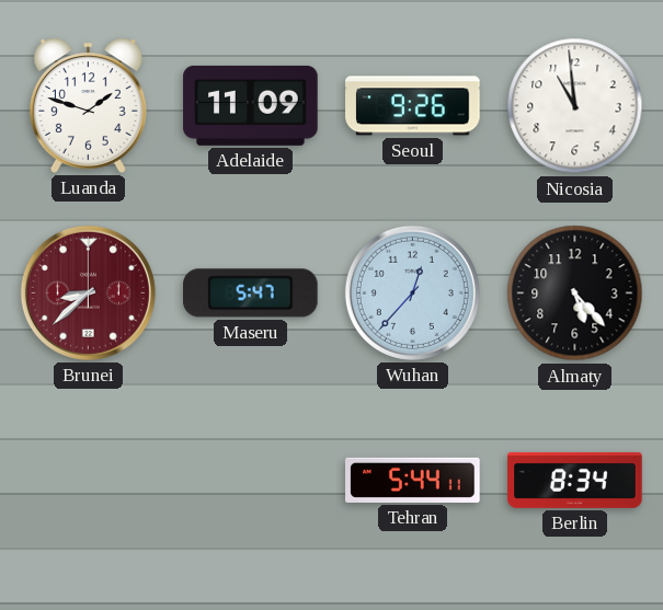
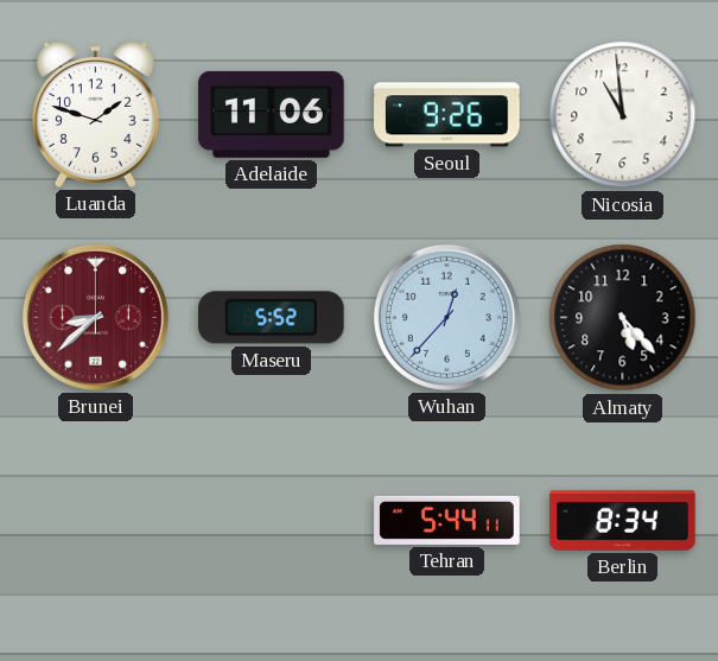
Adelaide: 11:09 -> 11:06 (272, 114)
Maseru: 5:47 -> 5:52 (272, 318)
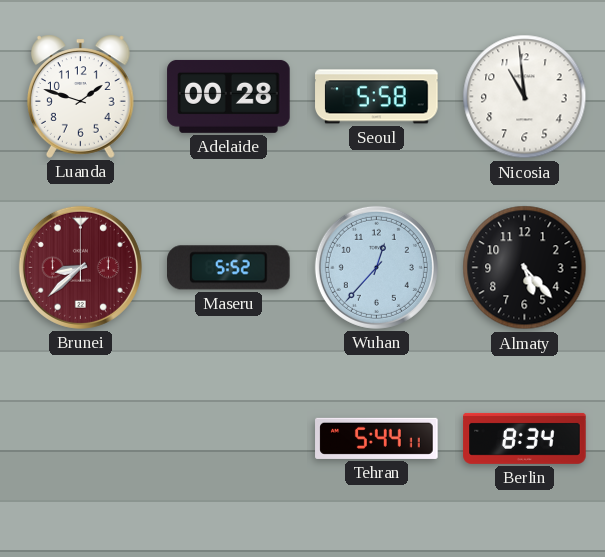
Adelaide: 11:06 -> 00:28 (229, 96)
Seoul: 9:26 -> 5:58 (377, 97)
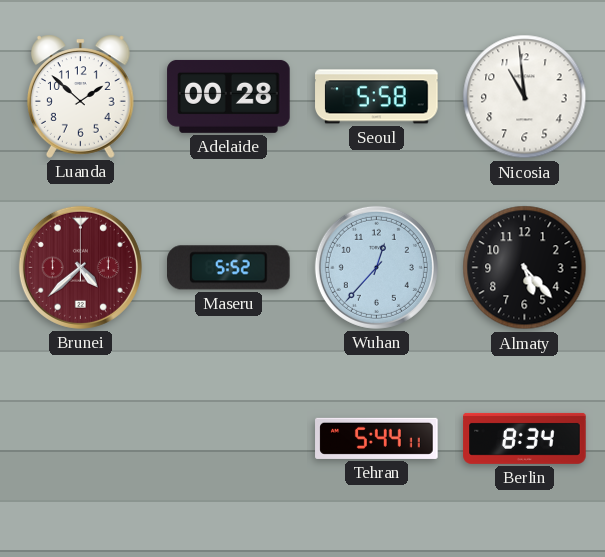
Luanda: 1:48 -> 1:52 (80, 96)
Brunei: 8:38 -> 4:38 (80, 267)
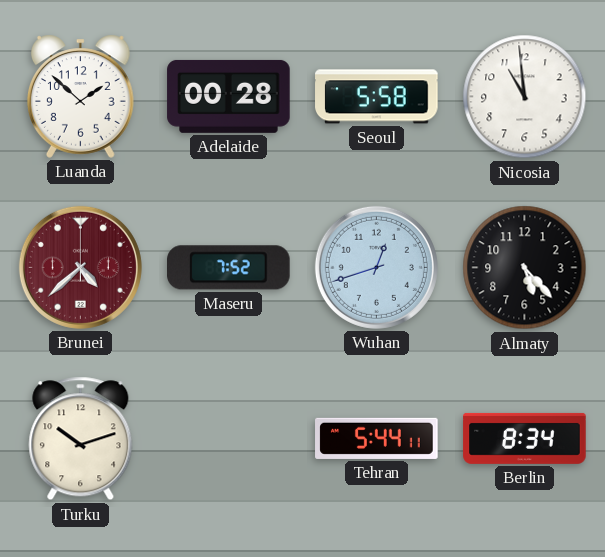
Maseru: 5:52 -> 7:52 (229, 268)
Wuhan: 12:37 -> 12:42 (376, 267)
Turku: none -> 10:12 (81, 439)
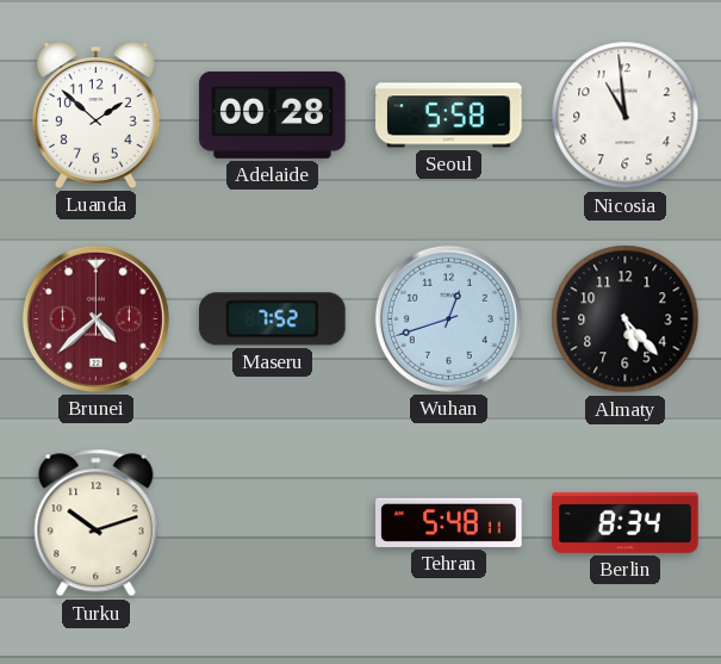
Tehran: 5:44 -> 5:48 (449, 522)
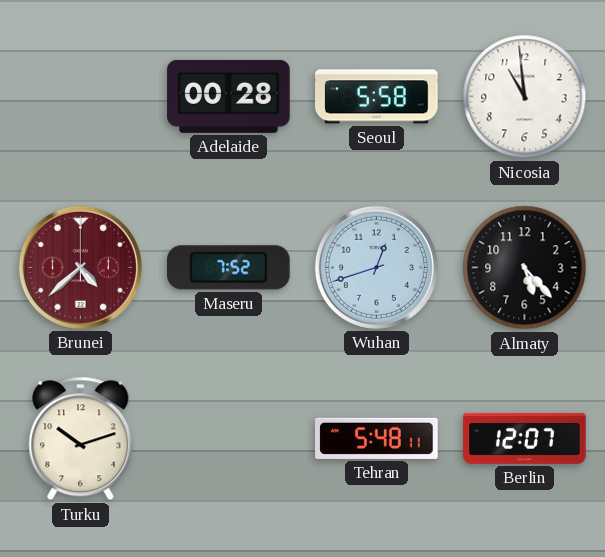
Luanda: 1:52 -> none (95, 114)
Berlin: 8:34 -> 12:07 (525, 438)
